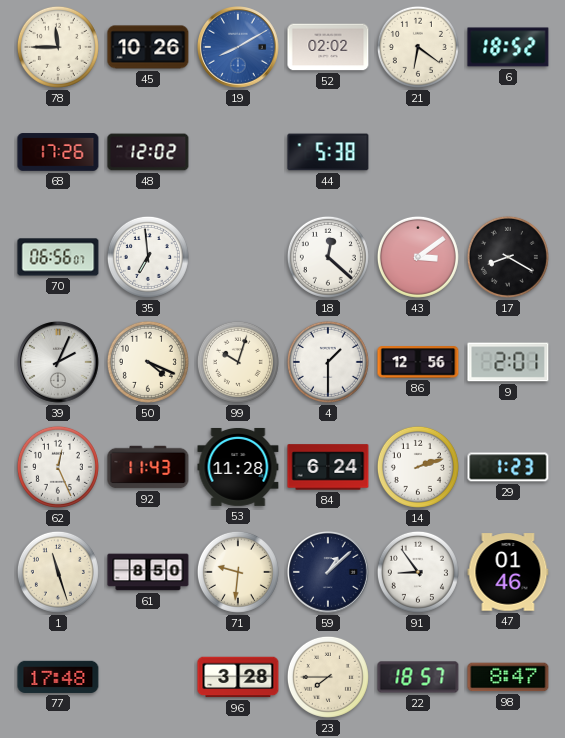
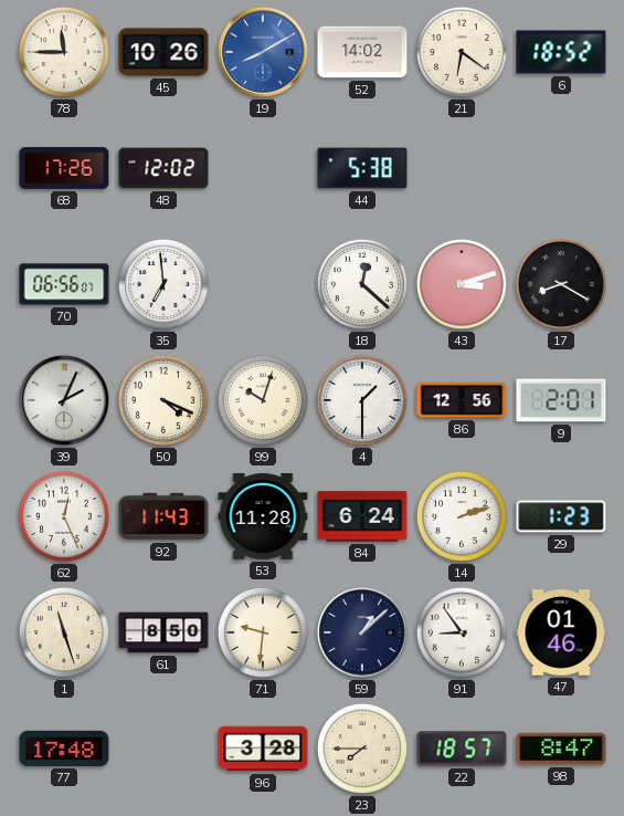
52: 02:02 -> 14:02 (362, 52)
43: 3:09 -> 3:12 (462, 284)
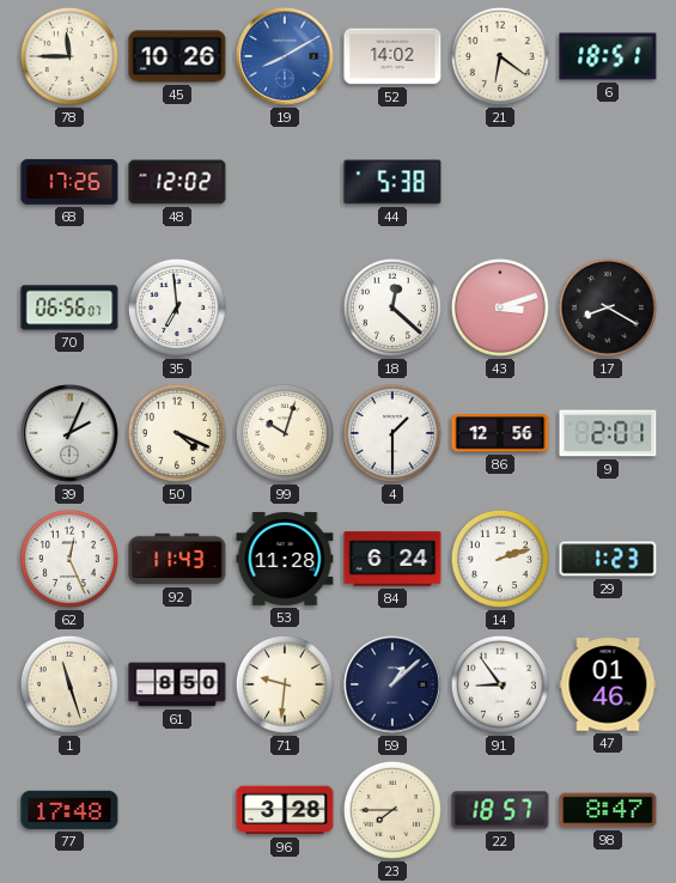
6: 18:52 -> 18:51 (608, 56)
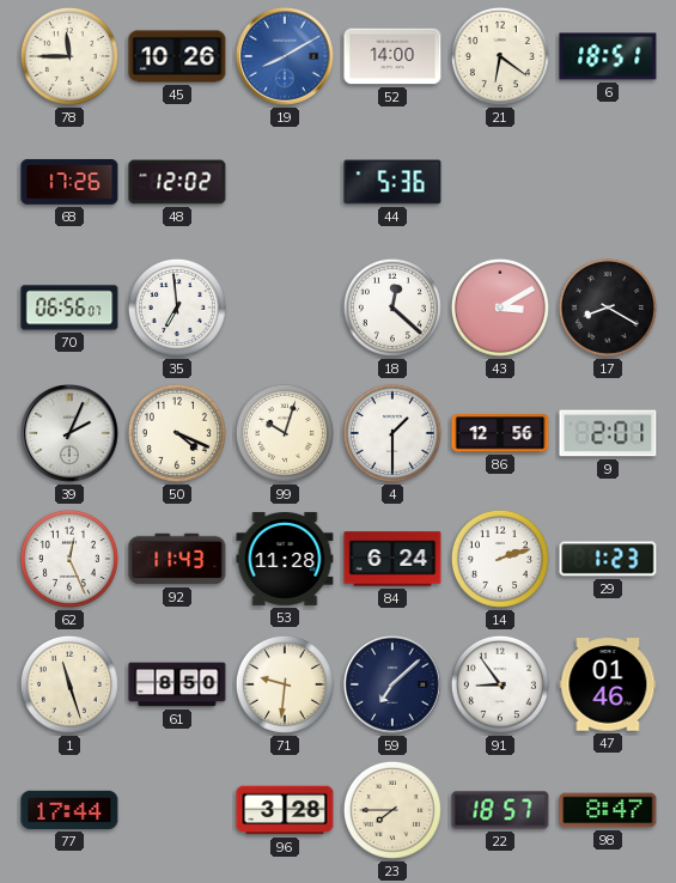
52: 14:02 -> 14:00 (392, 56)
44: 5:38 -> 5:36 (392, 182)
43: 3:12 -> 3:10 (500, 307)
59: 1:08 -> 7:08 (394, 686)
77: 17:48 -> 17:44 (69, 810)
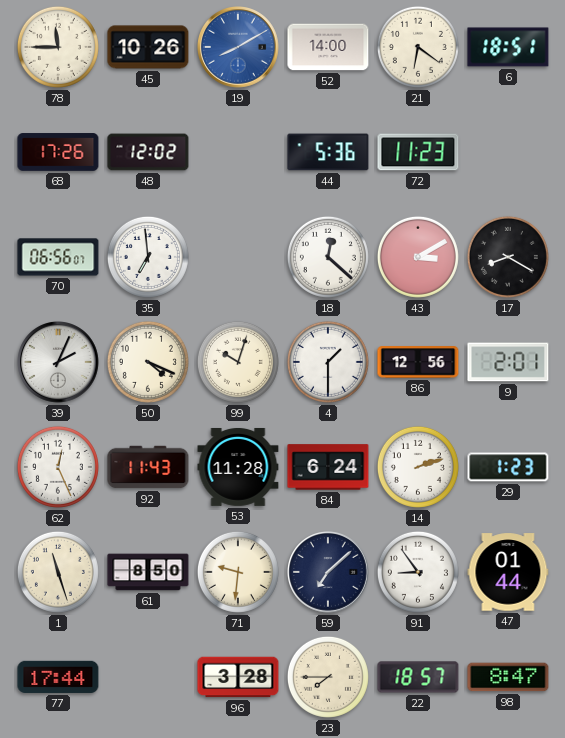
72: none -> 11:23 (418, 152)
47: 01:46 -> 01:44 (508, 572)
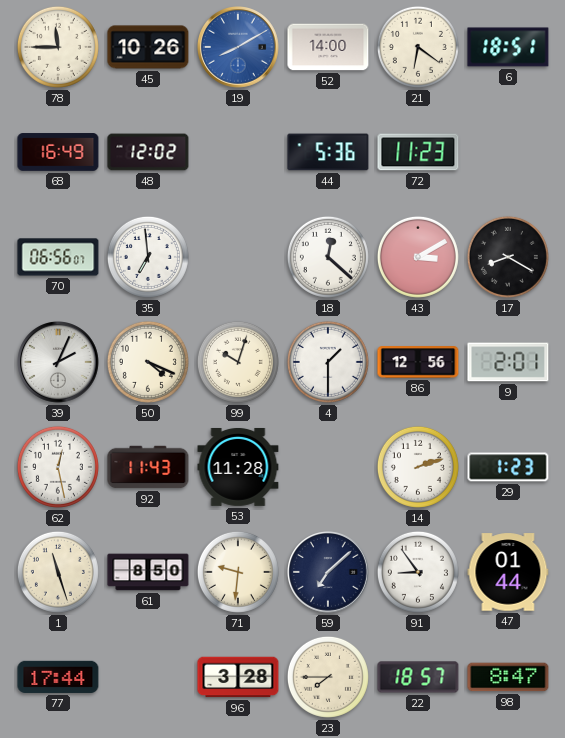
68: 17:26 -> 16:49 (58, 152)
62: 12:26 -> 12:28 (58, 467)
84: 6:24 -> none (328, 467)
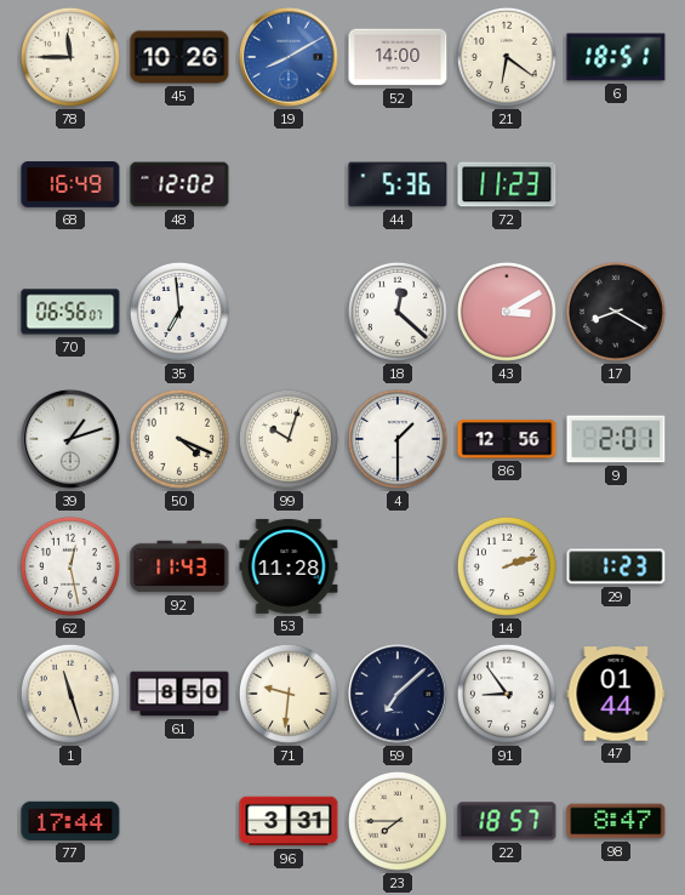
39: 2:04 -> 1:12 (72, 440)
96: 3:28 -> 3:31 (289, 821)
